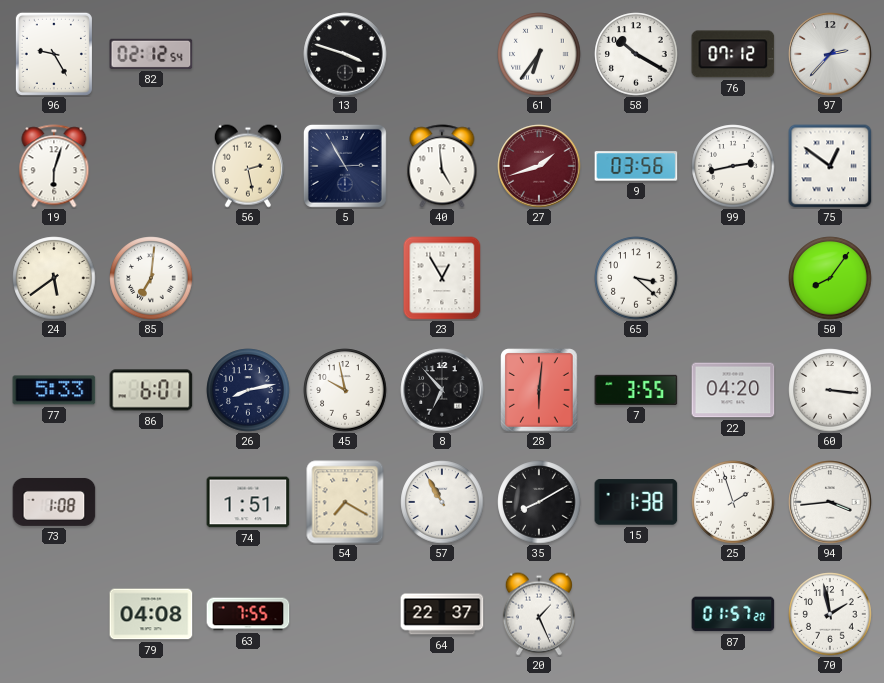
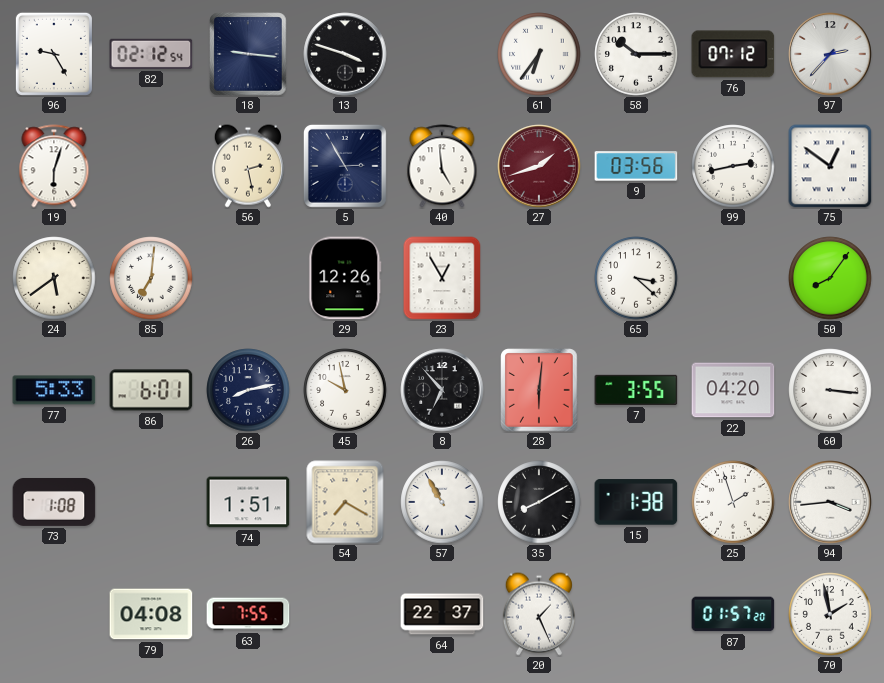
18: none -> 9:16 (248, 54)
58: 10:20 -> 10:15 (636, 54)
29: none -> 12:26 (345, 278)
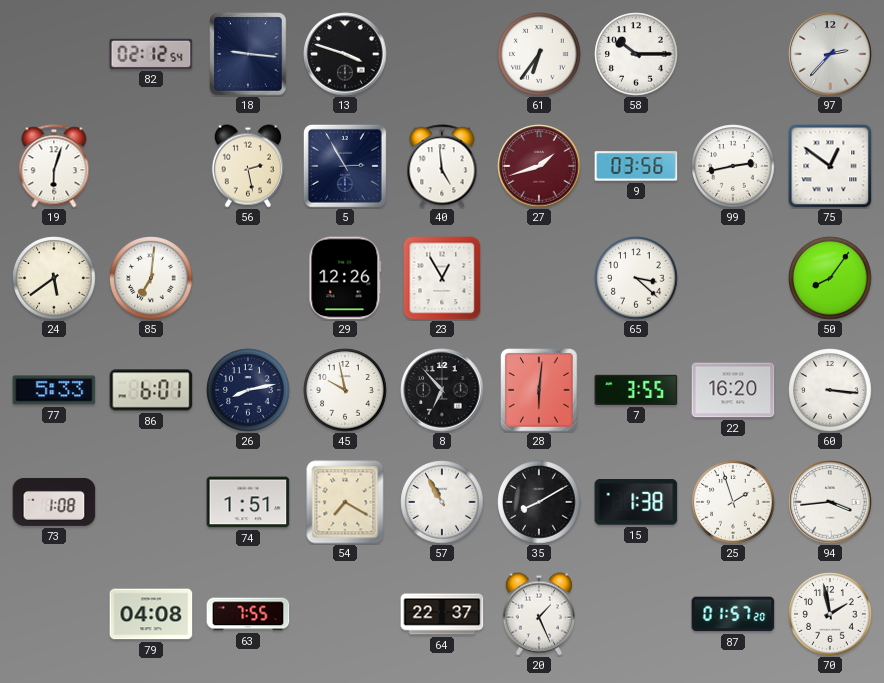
96: 9:25 -> none (54, 54)
76: 07:12 -> none (733, 54)
22: 04:20 -> 16:20 (733, 390)
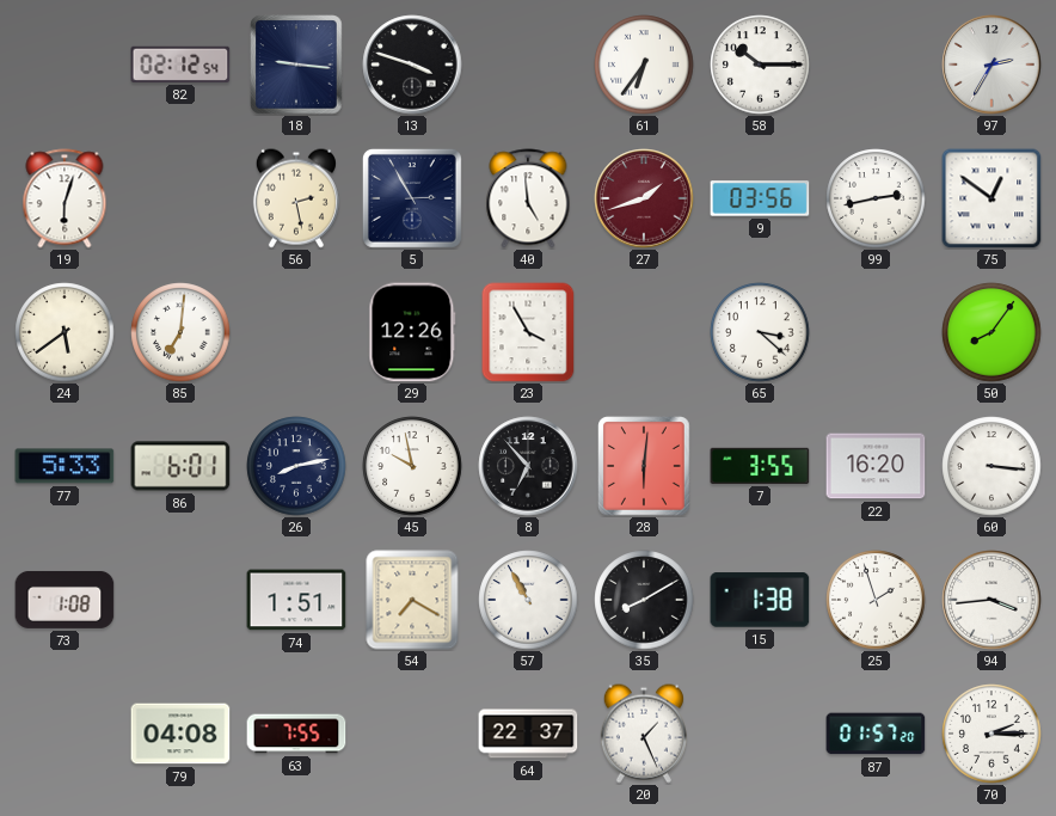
97: 2:37 -> 2:35 (991, 65)
23: 12:55 -> 3:55 (528, 332)
70: 1:58 -> 2:15 (991, 734)
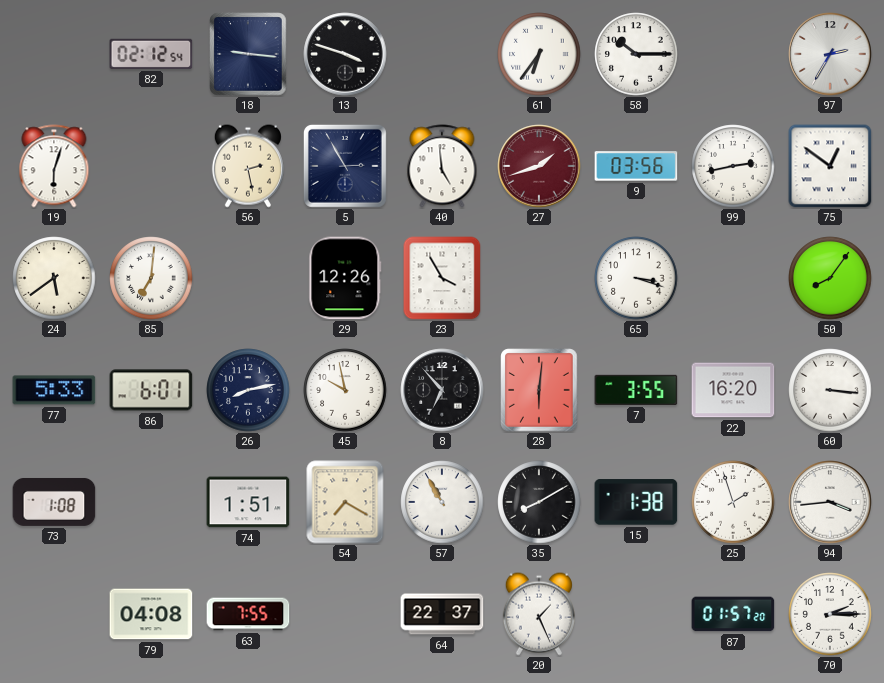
65: 3:22 -> 3:18 (636, 278)
